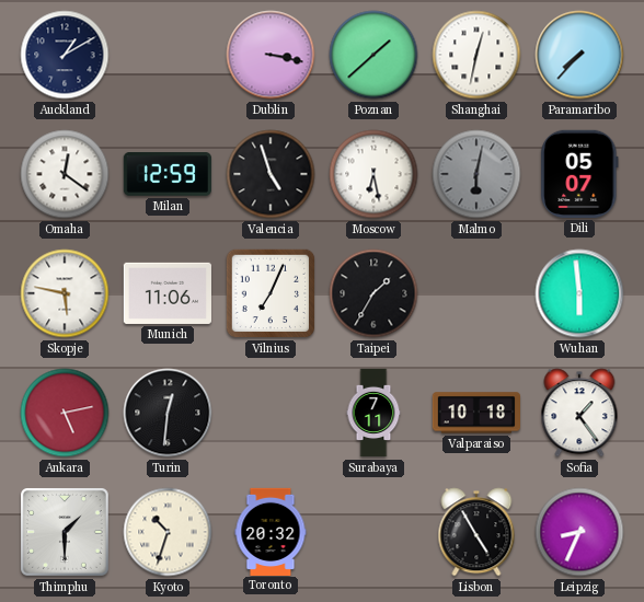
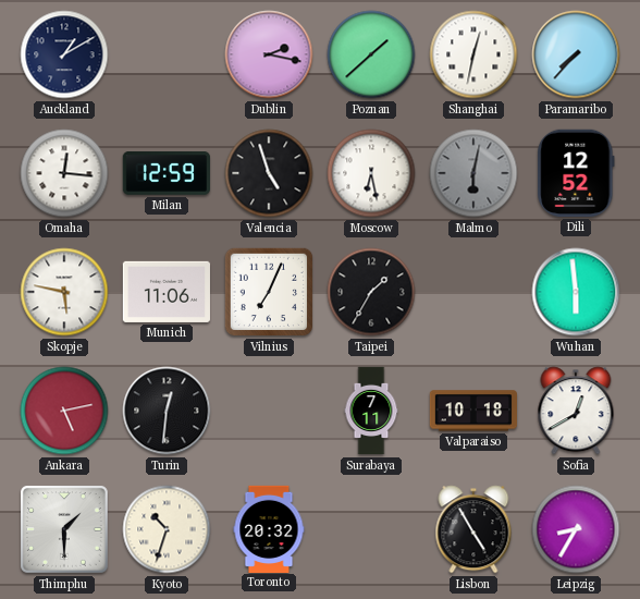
Dublin: 3:17 -> 2:17 (269, 54)
Omaha: 12:21 -> 12:16 (64, 173)
Dili: 05:07 -> 12:52 (576, 173)
Sofia: 1:24 -> 12:40 (576, 411)
Leipzig: 8:34 -> 8:35 (576, 529)
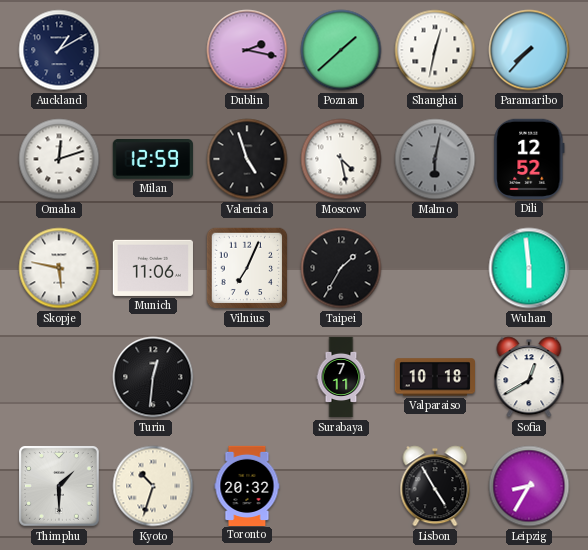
Omaha: 12:16 -> 12:12 (59, 159)
Moscow: 6:28 -> 4:28 (341, 159)
Ankara: 5:13 -> none (64, 411)
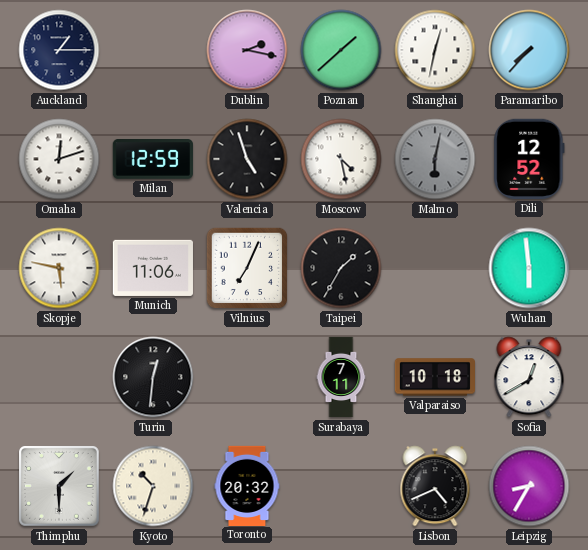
Auckland: 1:10 -> 1:15 (59, 50)
Lisbon: 4:55 -> 4:41 (435, 486)
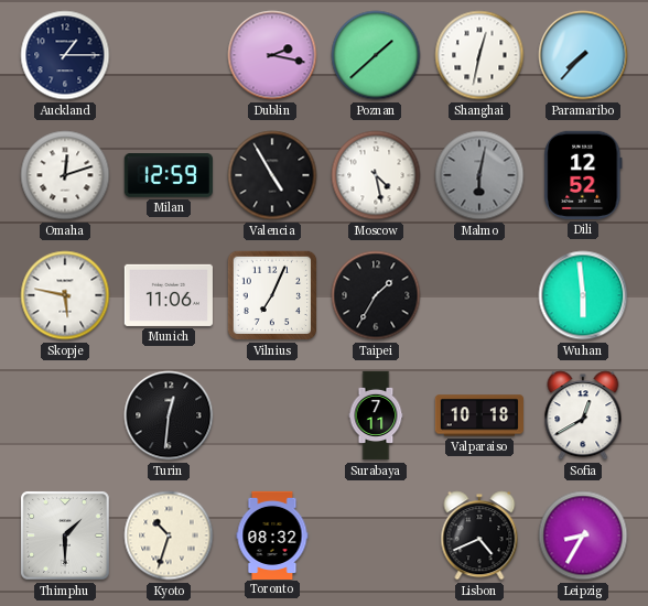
Valencia: 4:57 -> 4:55 (272, 175)
Toronto: 20:32 -> 08:32 (272, 534)
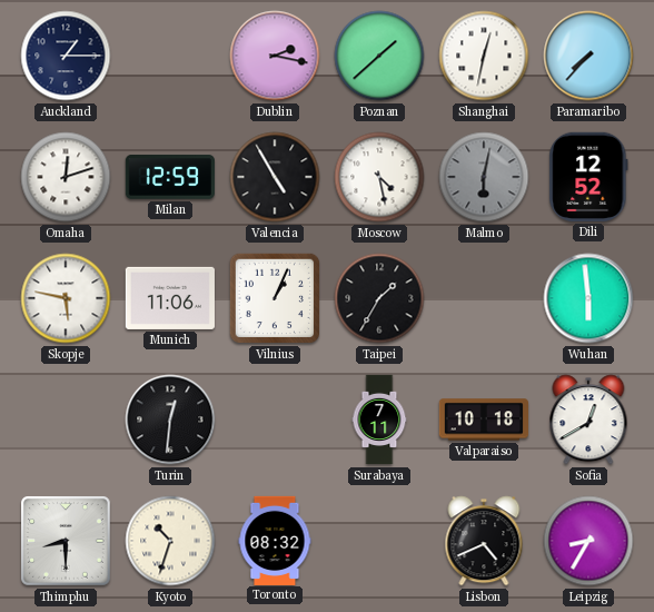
Vilnius: 7:04 -> 1:04 (275, 298)
Thimphu: 1:30 -> 8:30 (67, 542)
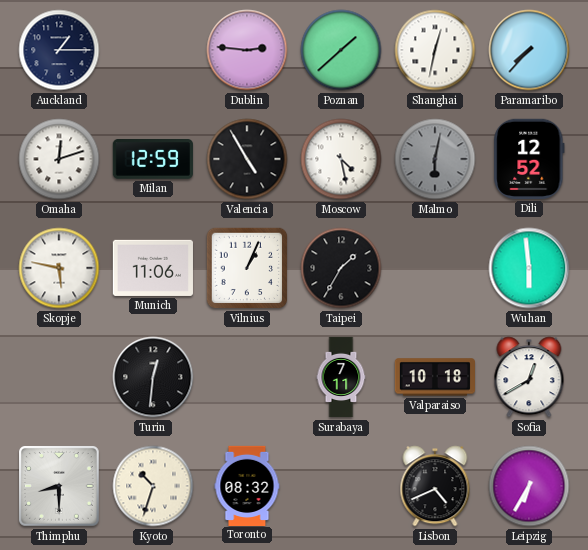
Dublin: 2:17 -> 2:46 (247, 50)
Leipzig: 8:35 -> 6:35 (529, 486)
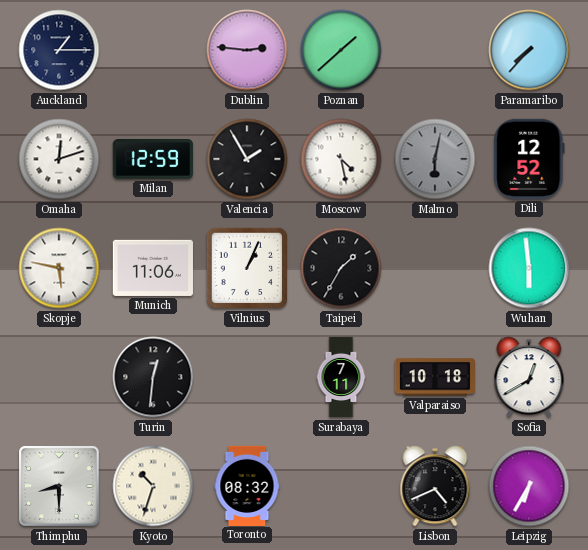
Shanghai: 12:32 -> none (435, 50)
Valencia: 4:55 -> 1:55 (247, 159)
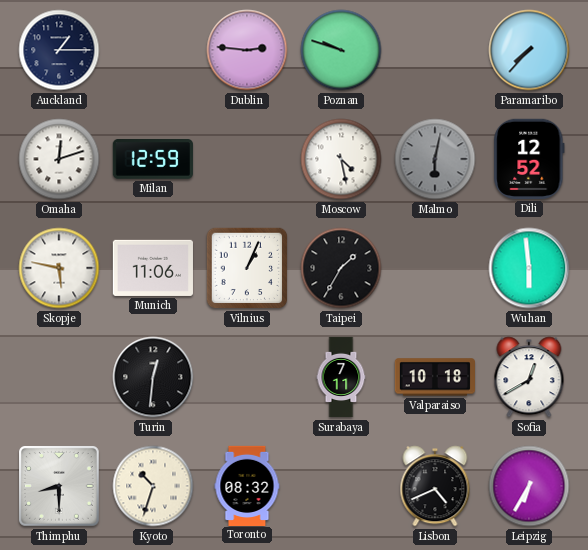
Poznan: 1:38 -> 9:48 (341, 50)
Valencia: 1:55 -> none (247, 159)
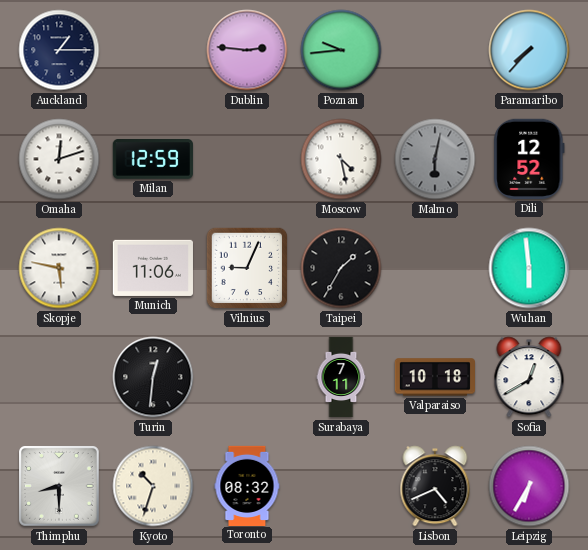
Poznan: 9:48 -> 9:44 (341, 50)
Vilnius: 1:04 -> 9:04 (247, 268)
